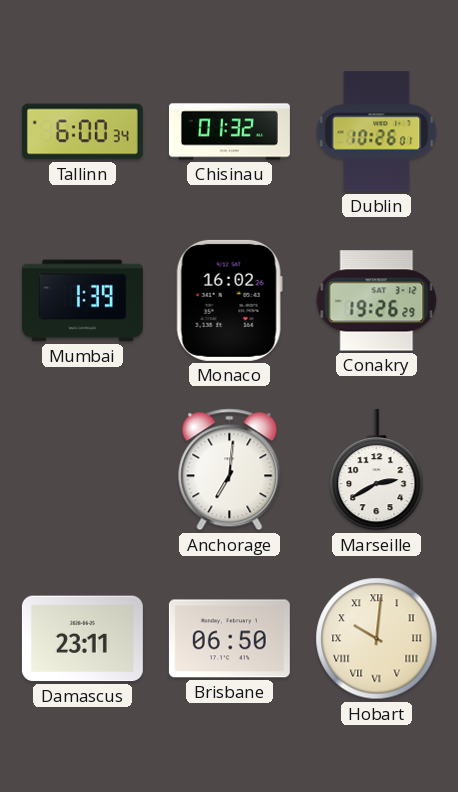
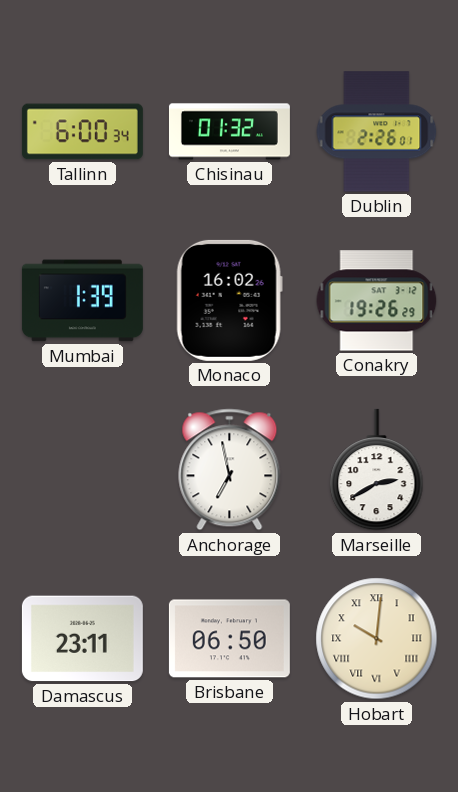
Dublin: 10:26 -> 2:26 (377, 132)
Anchorage: 7:01 -> 6:58 (230, 470)
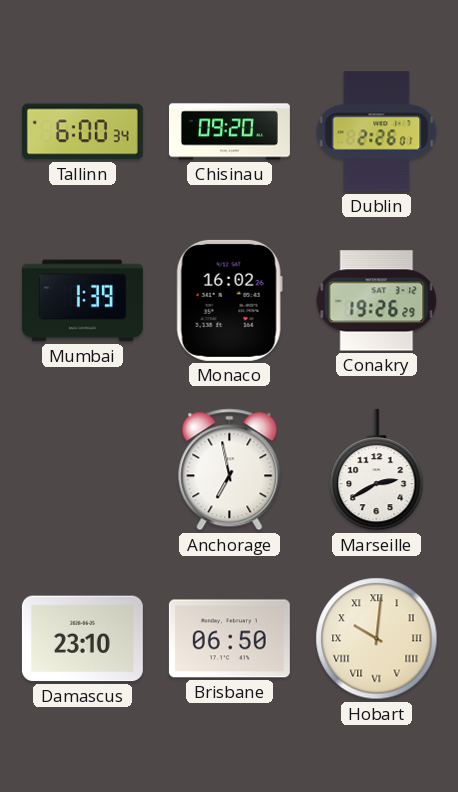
Chisinau: 01:32 -> 09:20 (229, 132)
Damascus: 23:11 -> 23:10 (82, 639)
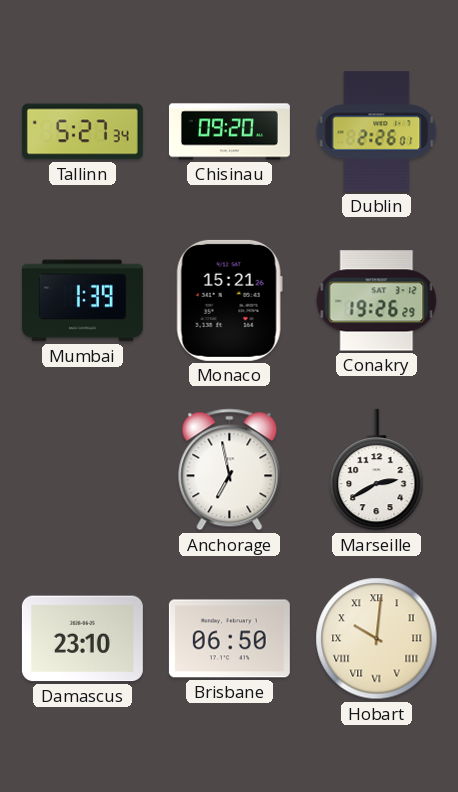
Tallinn: 6:00 -> 5:27 (82, 132)
Monaco: 16:02 -> 15:21 (229, 300)
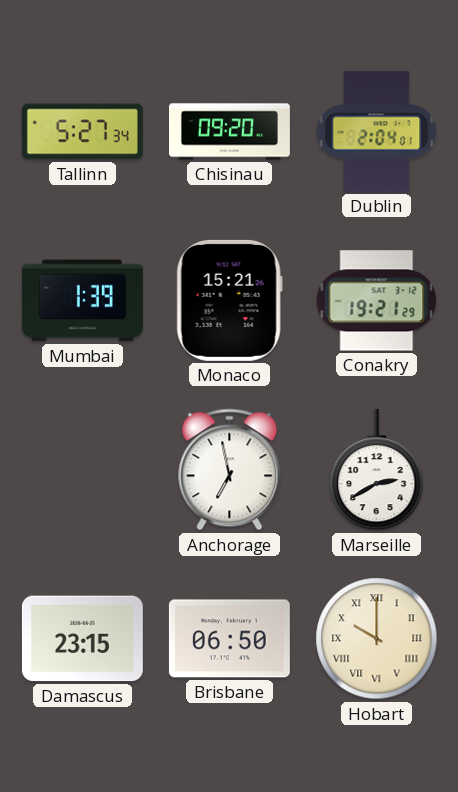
Dublin: 2:26 -> 2:04 (377, 132)
Conakry: 19:26 -> 19:21 (377, 301)
Damascus: 23:10 -> 23:15 (82, 639)
Hobart: 10:01 -> 10:00 (377, 639)
